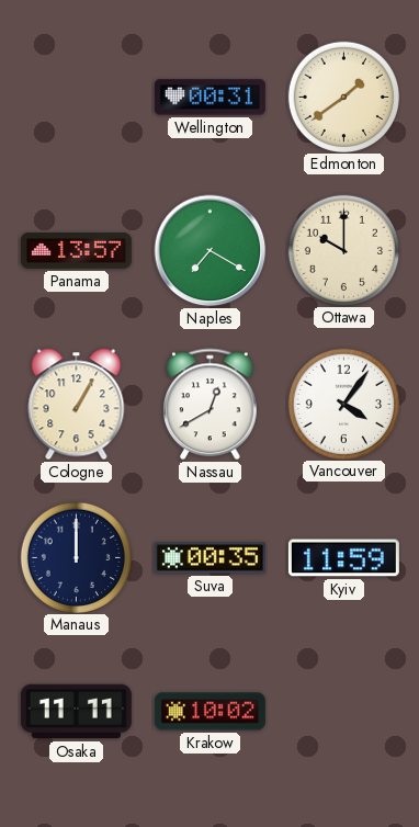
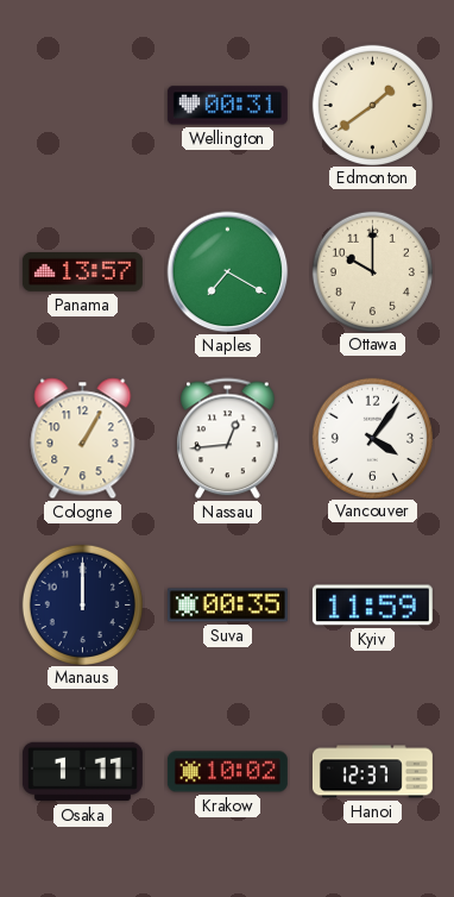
Nassau: 12:40 -> 12:44 (228, 439)
Osaka: 11:11 -> 1:11 (82, 772)
Hanoi: none -> 12:37 (372, 772)
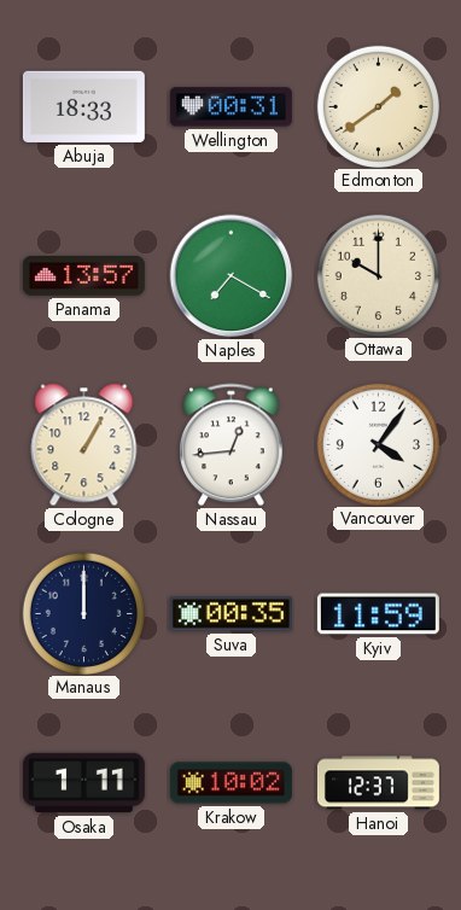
Abuja: none -> 18:33 (83, 106)
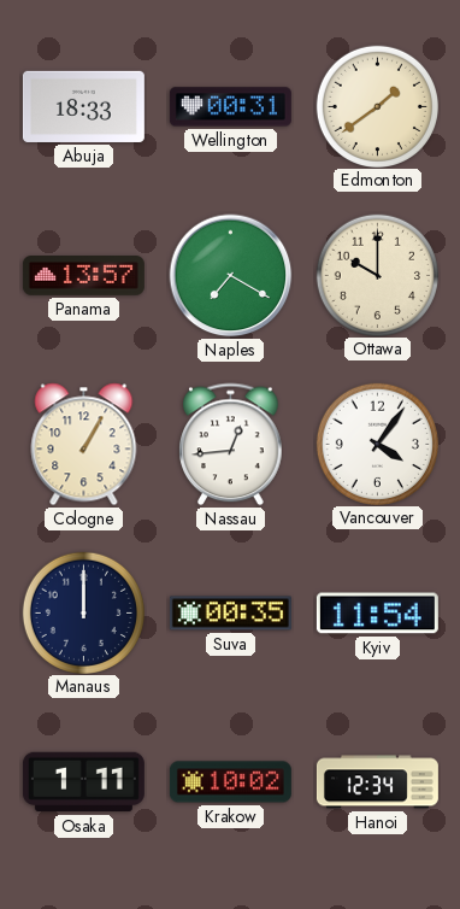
Kyiv: 11:59 -> 11:54 (377, 614)
Hanoi: 12:37 -> 12:34 (377, 782)
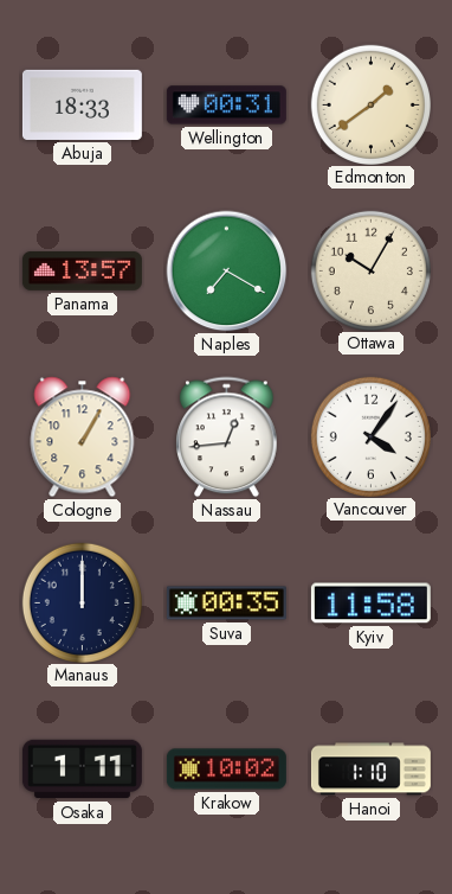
Ottawa: 10:00 -> 10:05 (370, 270)
Kyiv: 11:54 -> 11:58 (370, 604)
Hanoi: 12:34 -> 1:10 (370, 770)
